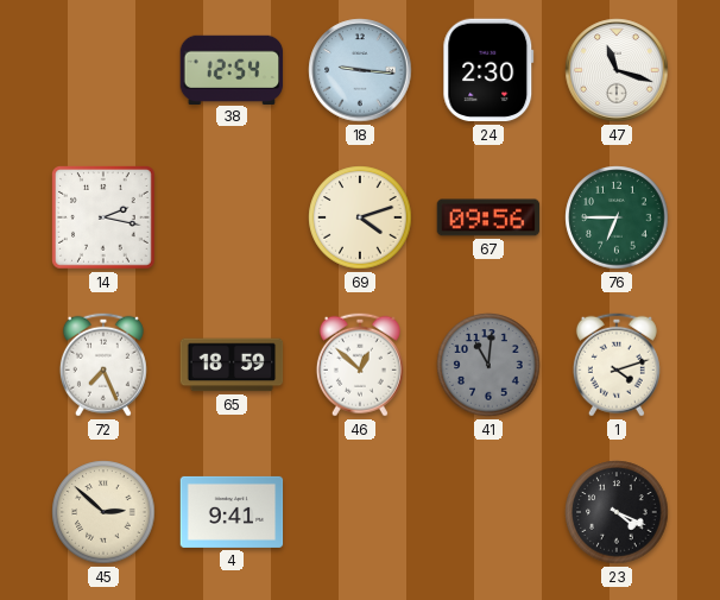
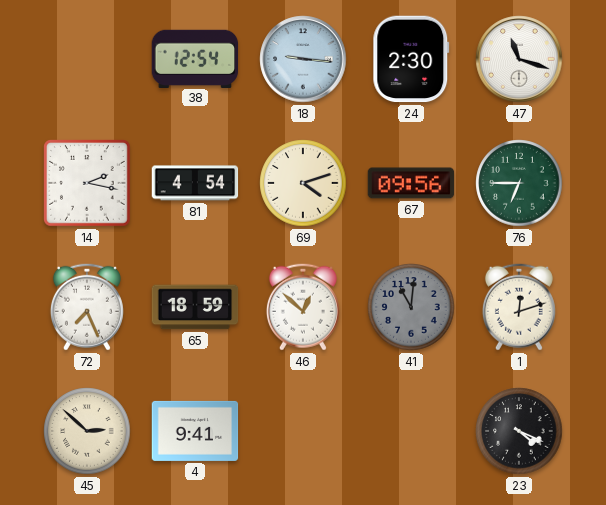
81: none -> 4:54 (195, 183)
1: 4:12 -> 12:12 (519, 307)
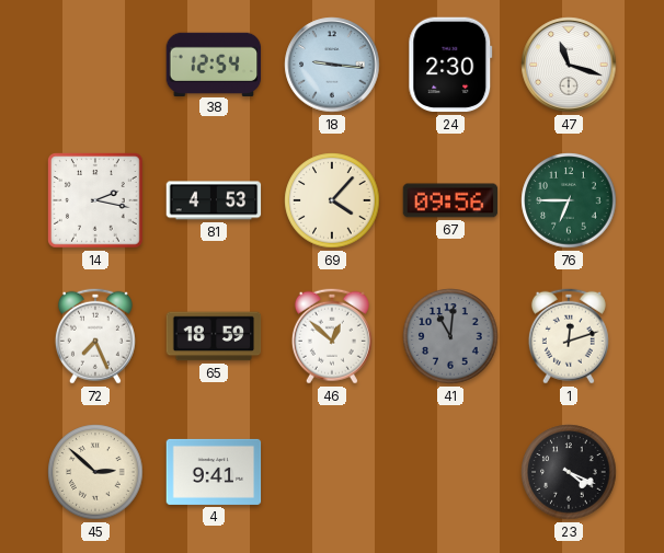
81: 4:54 -> 4:53 (214, 200)
69: 4:12 -> 4:07 (332, 200)
